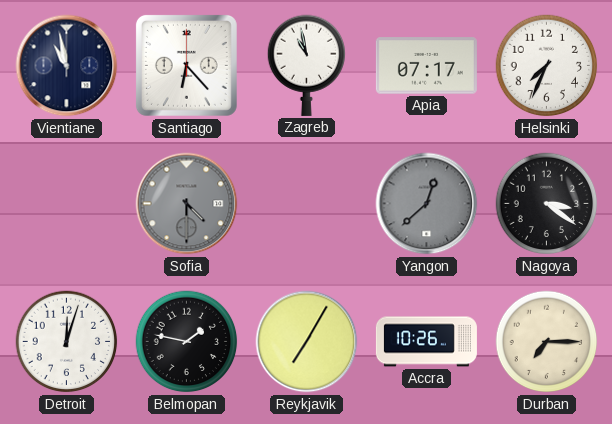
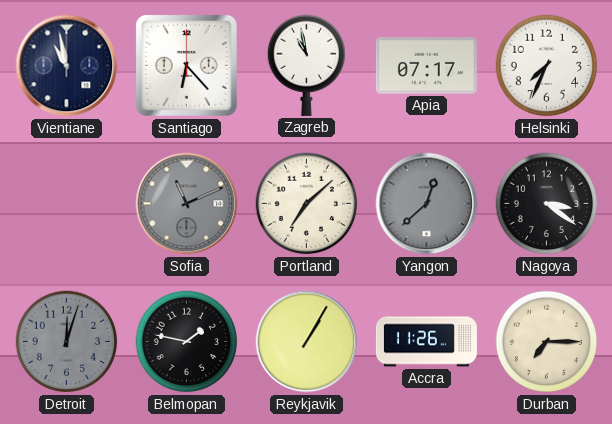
Sofia: 4:30 -> 11:11 (187, 204)
Portland: none -> 7:08 (307, 204)
Detroit dial: white -> grey (67, 342)
Reykjavik: 7:05 -> 1:05 (307, 342)
Accra: 10:26 -> 11:26 (426, 342)
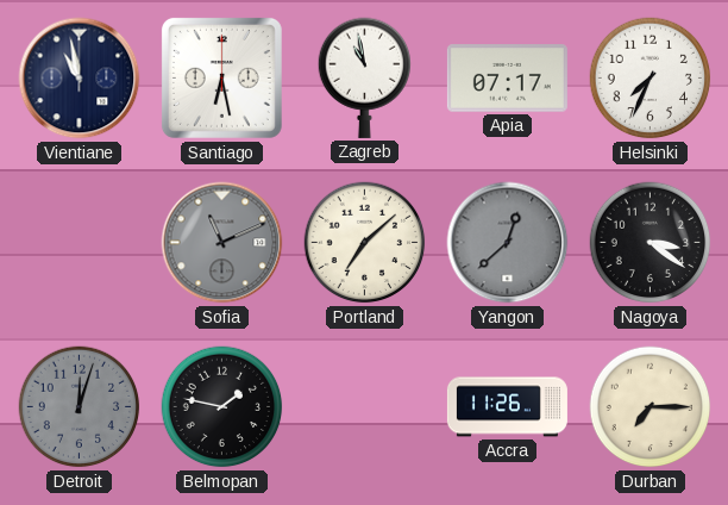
Santiago: 6:23 -> 6:28 (221, 77)
Reykjavik: 1:05 -> none (307, 342)
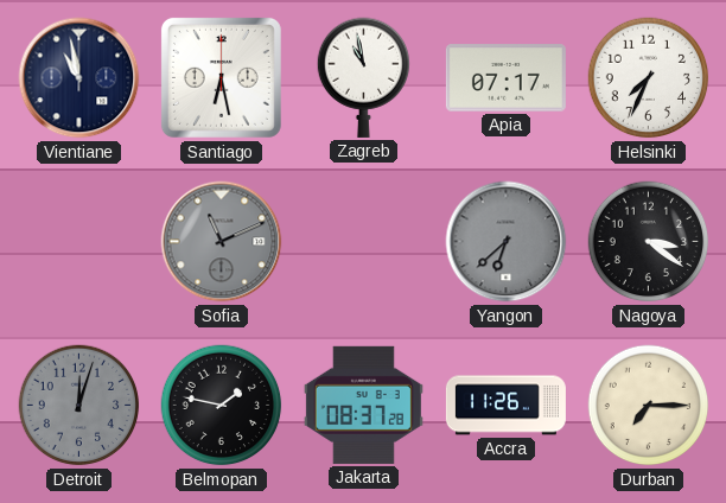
Portland: 7:08 -> none (365, 243)
Yangon: 12:38 -> 6:38 (507, 242)
Jakarta: none -> 08:37 (363, 405)
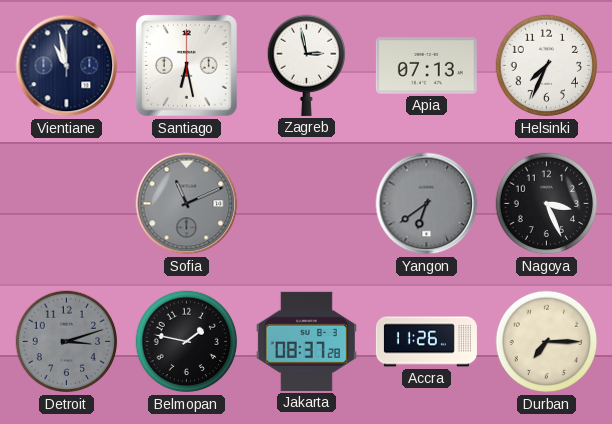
Zagreb: 10:58 -> 2:58 (306, 65)
Apia: 07:17 -> 07:13 (426, 66)
Yangon: 6:38 -> 6:39 (427, 204)
Nagoya: 3:21 -> 3:26 (547, 204)
Detroit: 12:03 -> 3:12 (67, 342)
